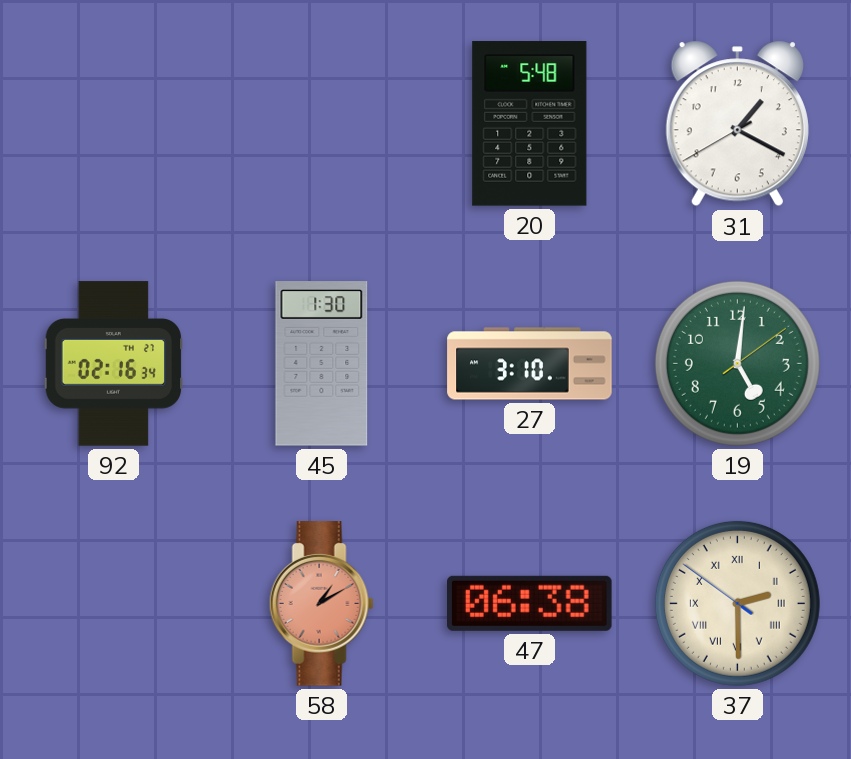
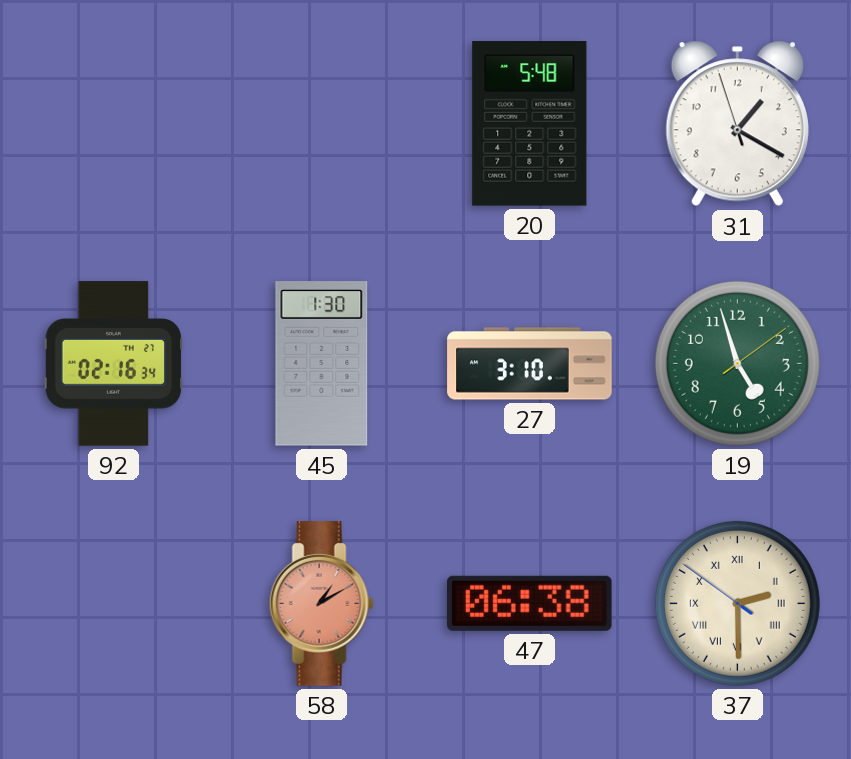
31: 1:19:40 -> 1:19:57 (737, 124)
19: 5:01 -> 4:57 (737, 363)
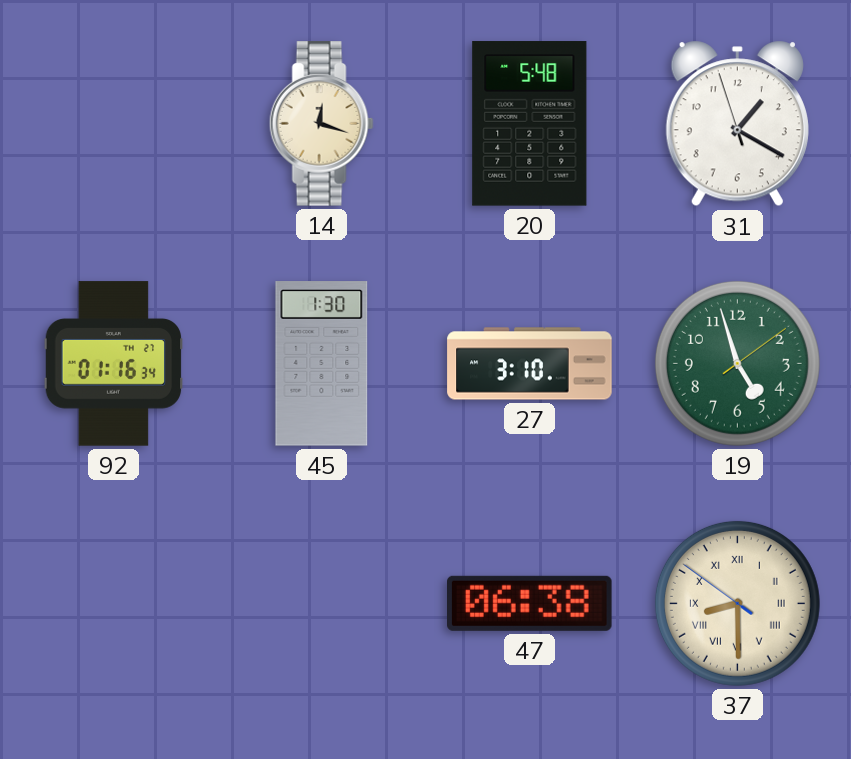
14: none -> 12:18 (321, 124)
92: 02:16 -> 01:16 (114, 364)
58: 1:10 -> none (321, 604)
37: 2:29 -> 8:29 (737, 603)
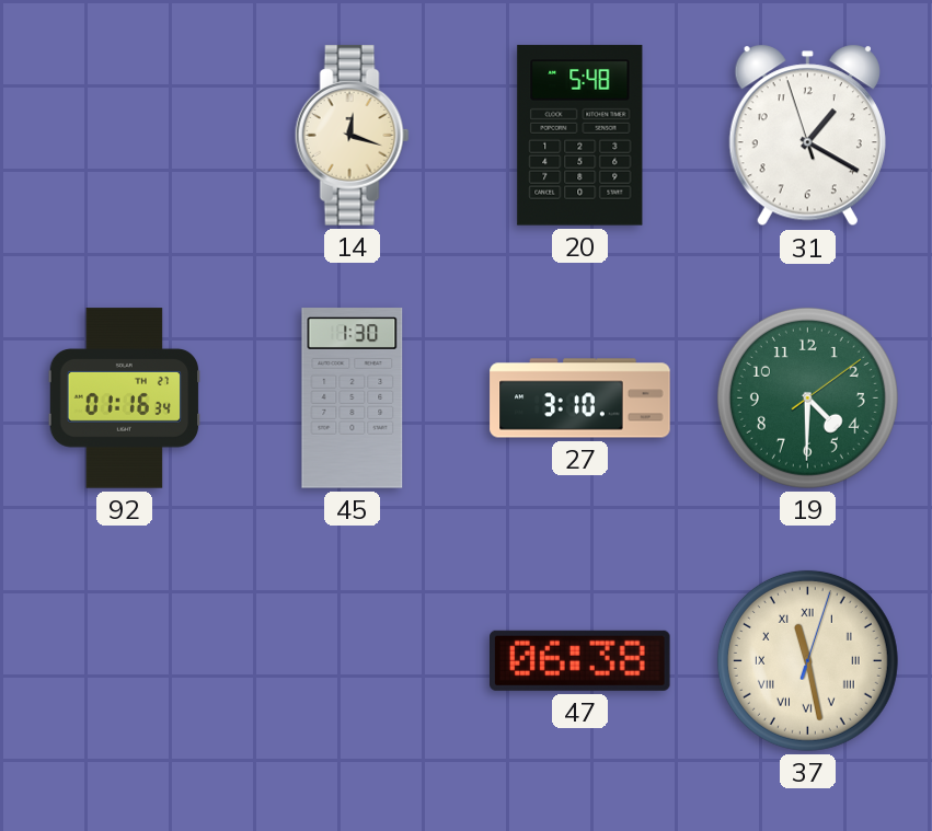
19: 4:57 -> 4:30 (807, 397)
37: 8:29 -> 11:28 (807, 660)
